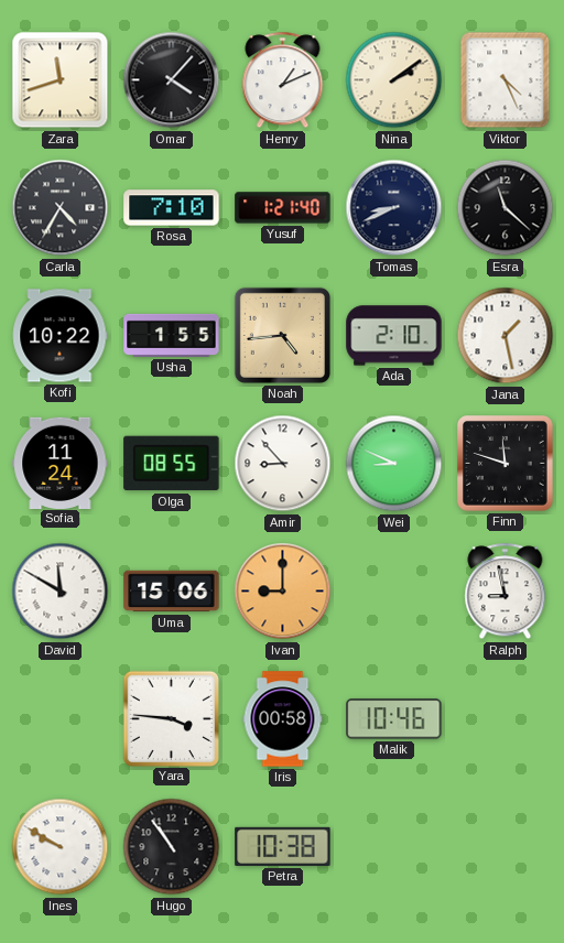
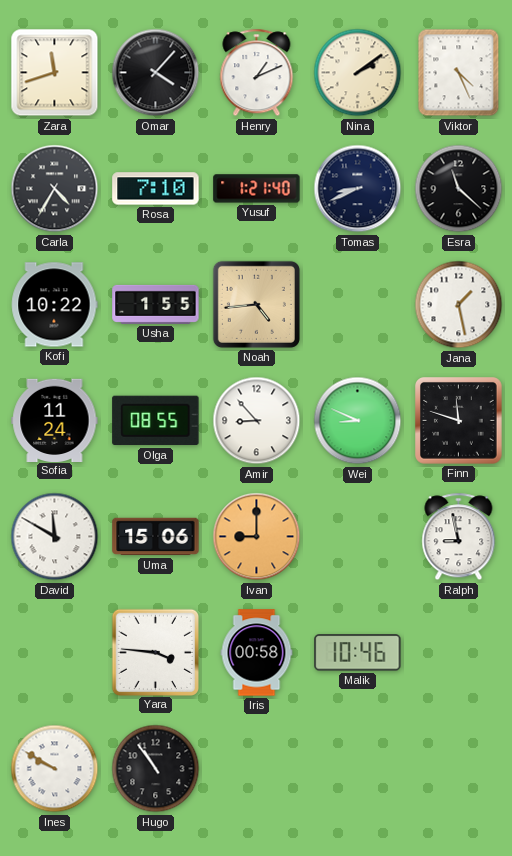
Ada: 2:10 -> none (394, 336)
Petra: 10:38 -> none (283, 846)
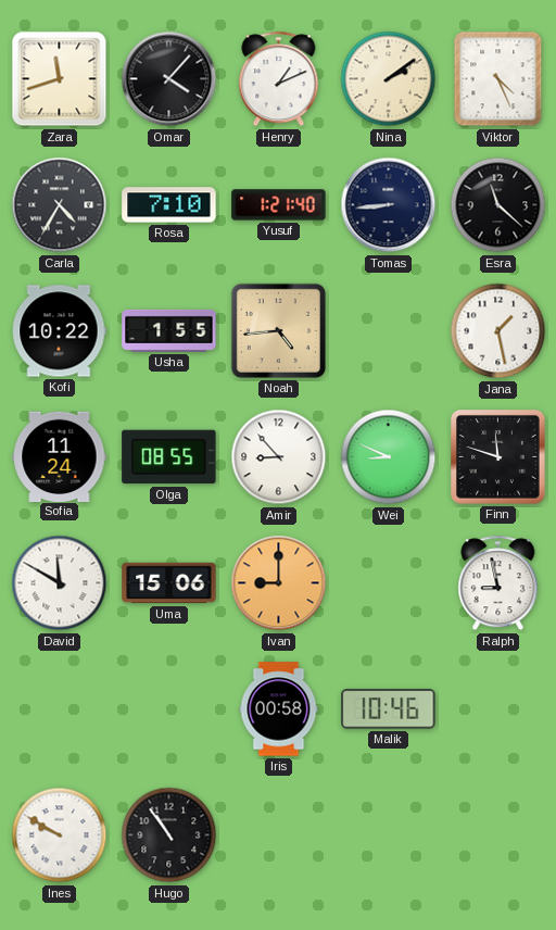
Tomas: 8:41 -> 8:44 (389, 205)
Yara: 3:46 -> none (155, 652)
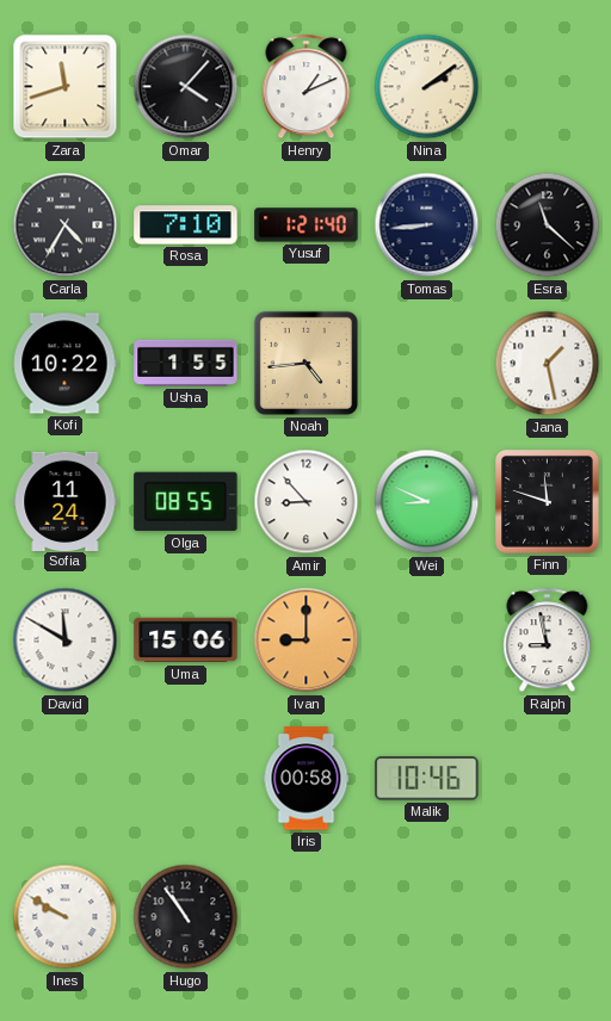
Viktor: 4:26 -> none (498, 79)
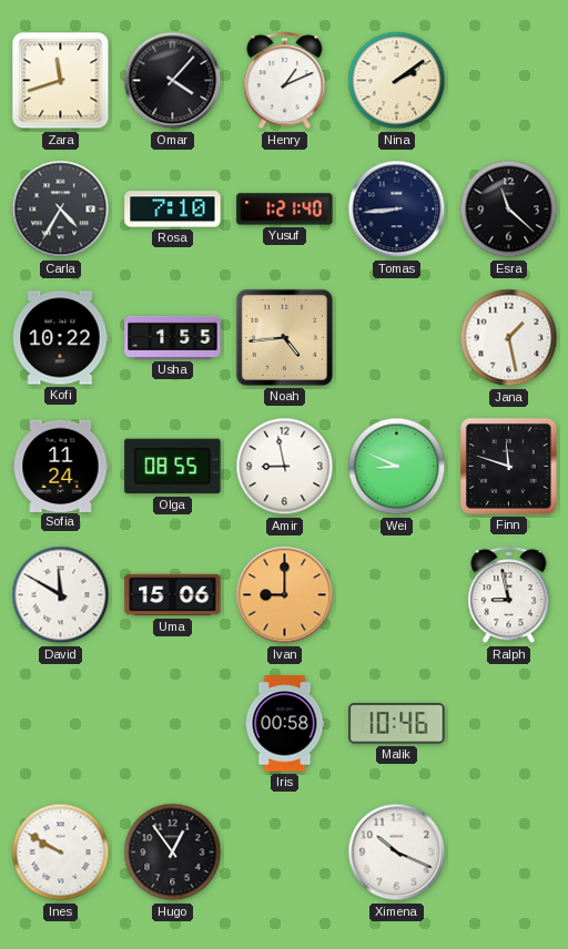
Amir: 8:53 -> 8:58 (285, 467)
Hugo: 10:54 -> 12:54 (173, 853)
Ximena: none -> 10:19 (397, 853)
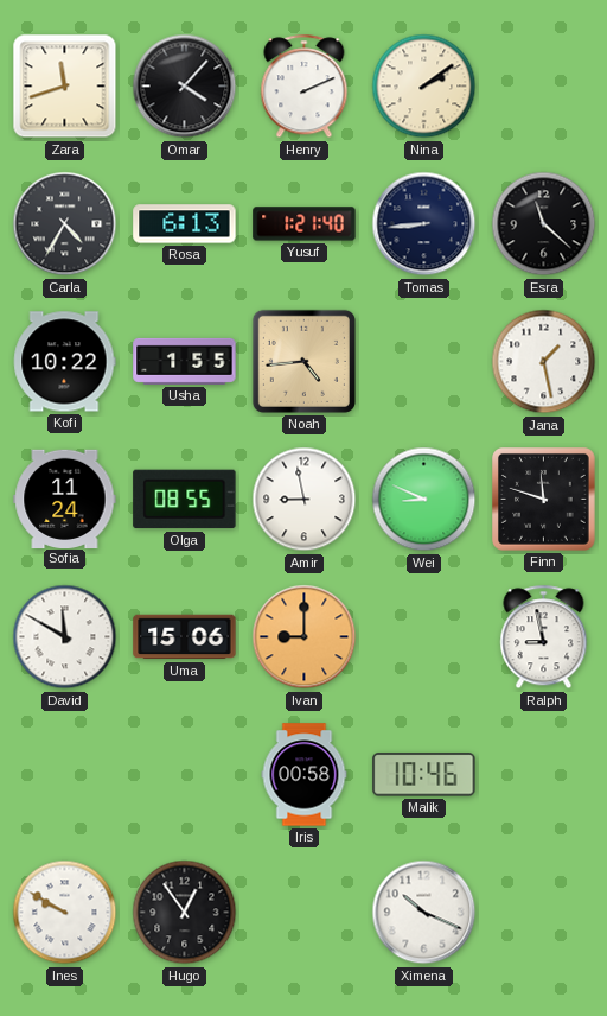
Henry: 1:11 -> 2:11 (305, 87)
Rosa: 7:10 -> 6:13 (185, 224)
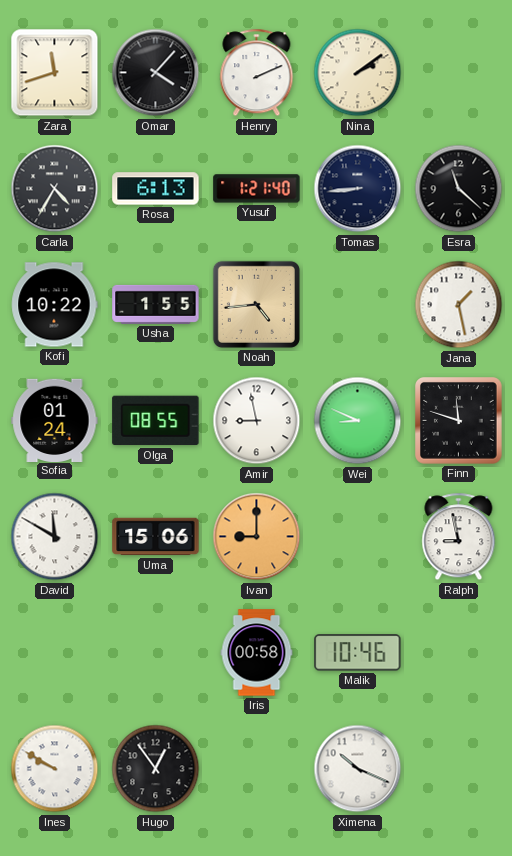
Sofia: 11:24 -> 01:24 (55, 420)
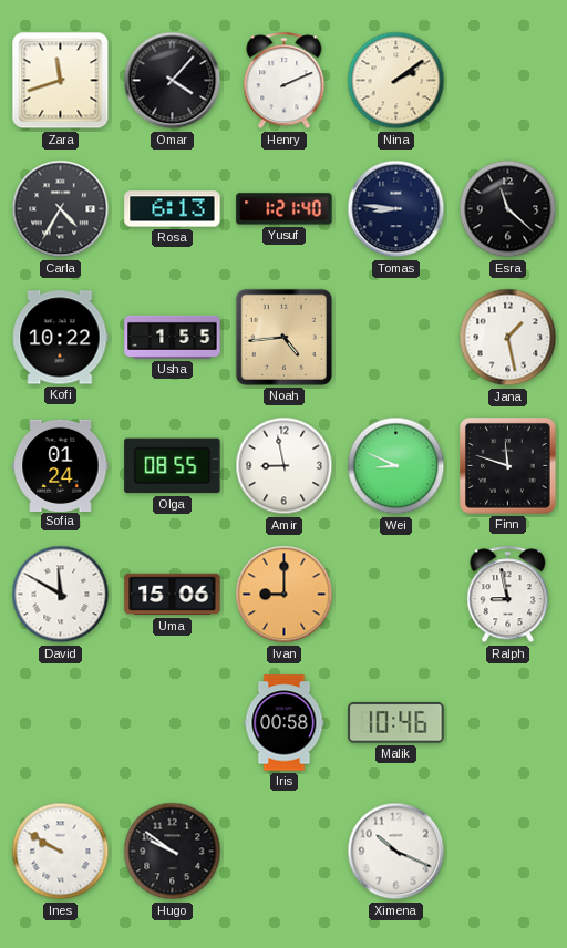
Tomas: 8:44 -> 8:46 (396, 209)
Hugo: 12:54 -> 9:51 (173, 852)
